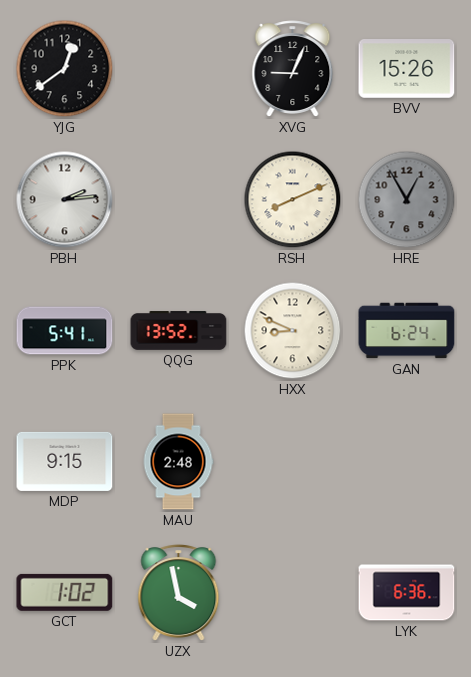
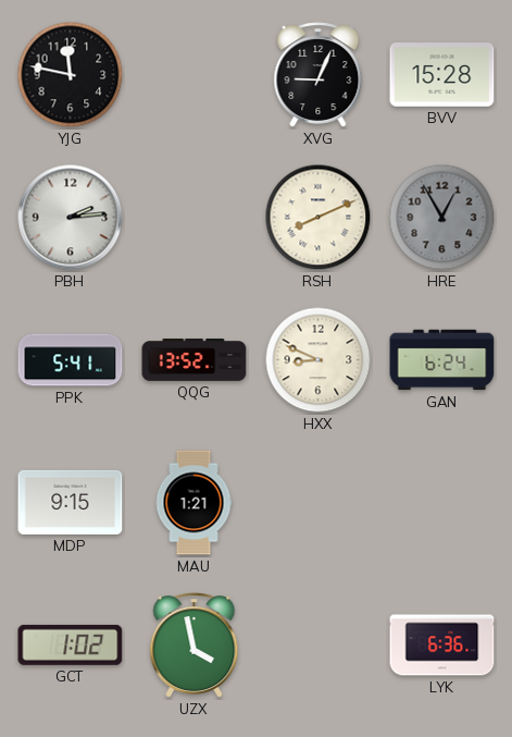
YJG: 12:39 -> 11:47 (71, 75)
BVV: 15:26 -> 15:28 (442, 75)
MAU: 2:48 -> 1:21 (193, 503)
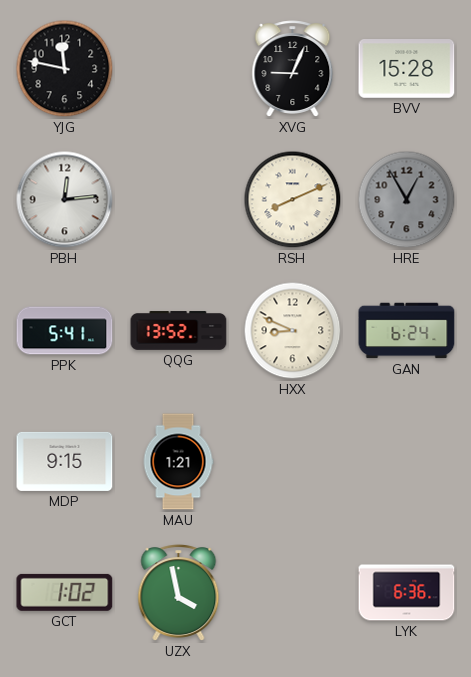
PBH: 2:14 -> 12:14 (65, 200)
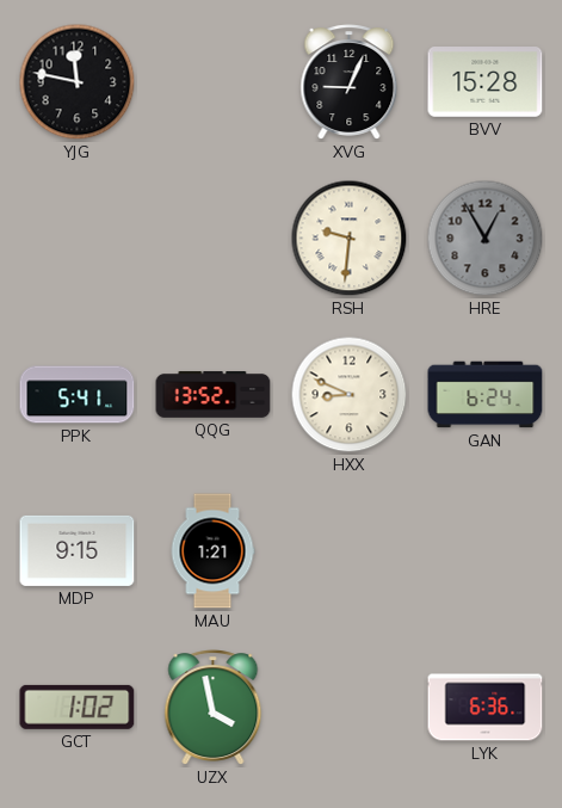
PBH: 12:14 -> none (65, 200)
RSH: 8:11 -> 9:31 (350, 239)
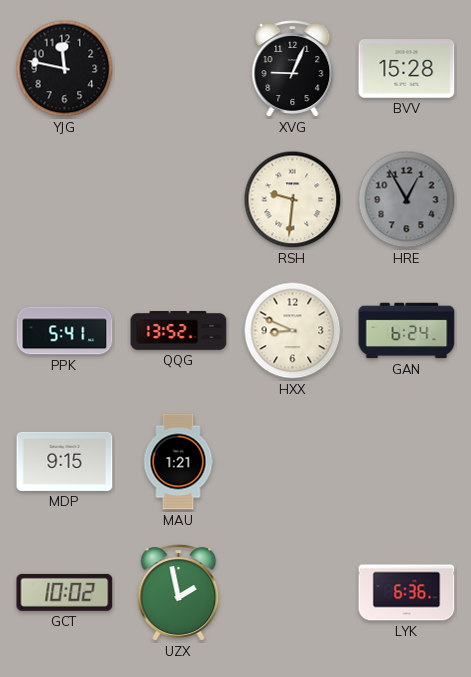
GCT: 1:02 -> 10:02 (65, 592)
UZX: 3:58 -> 1:58 (179, 593)
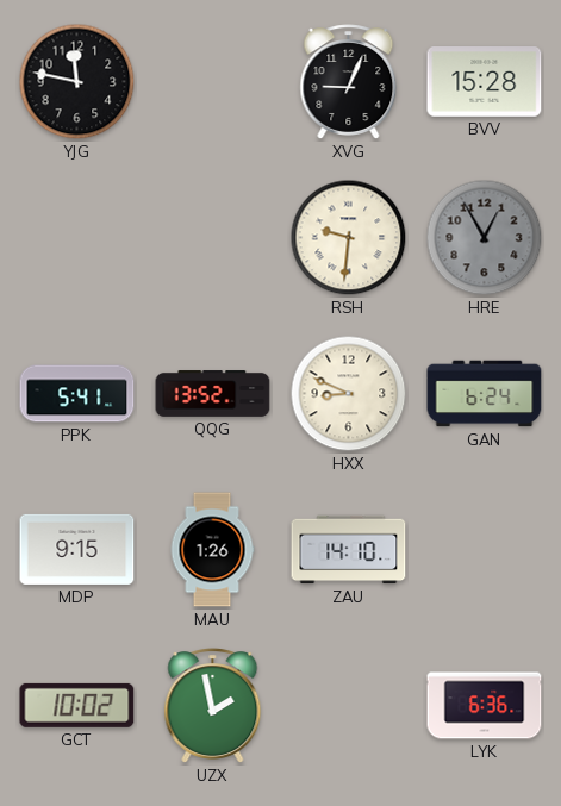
MAU: 1:21 -> 1:26 (212, 550)
ZAU: none -> 14:10 (349, 550)
